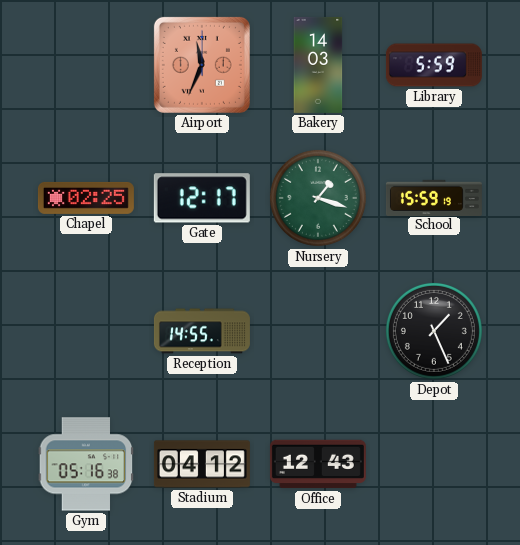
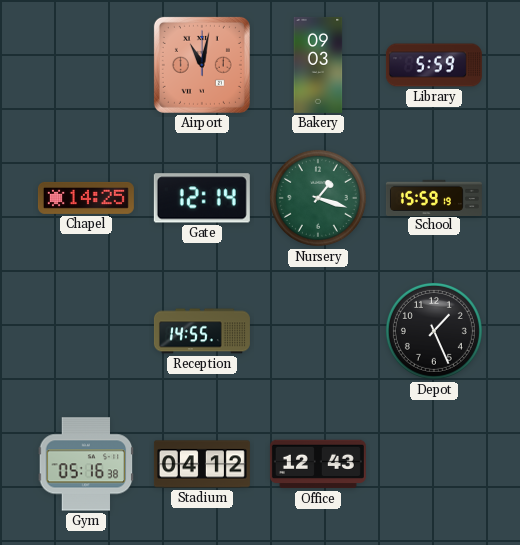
Airport: 11:34 -> 11:02 (202, 65)
Bakery: 14:03 -> 09:03 (318, 65)
Chapel: 02:25 -> 14:25 (86, 198)
Gate: 12:17 -> 12:14 (202, 198)
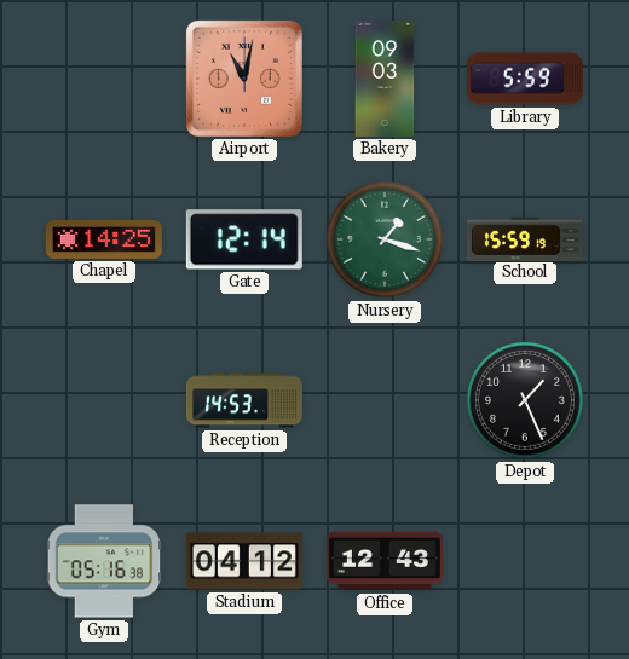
Reception: 14:55 -> 14:53 (244, 400)
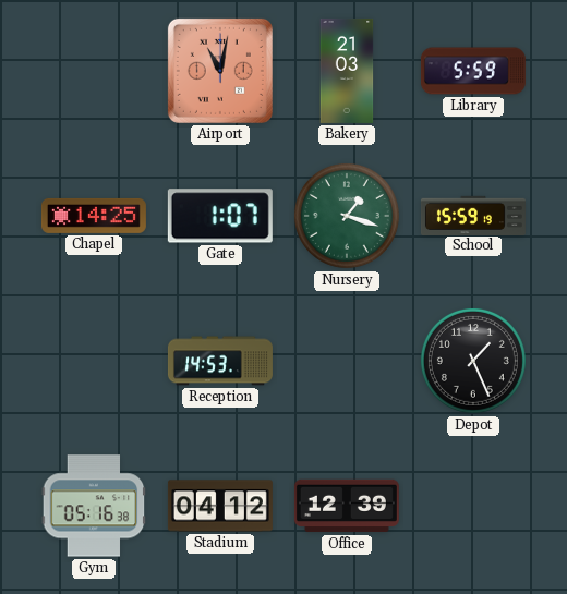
Bakery: 09:03 -> 21:03 (347, 71)
Gate: 12:14 -> 1:07 (220, 216)
Office: 12:43 -> 12:39 (347, 506)
